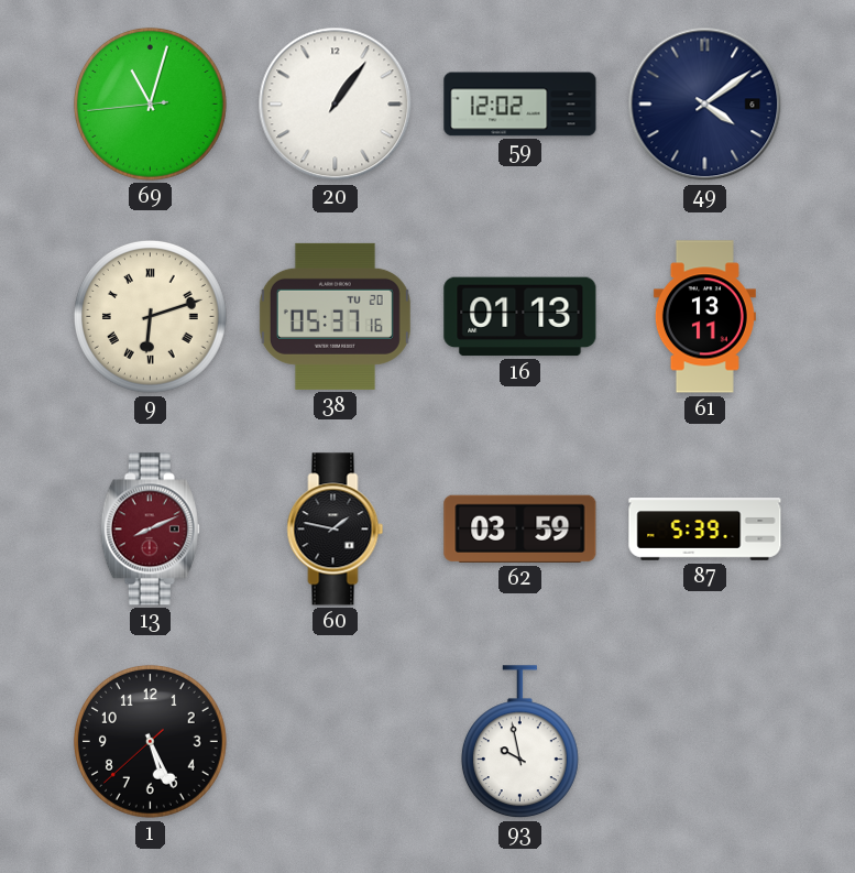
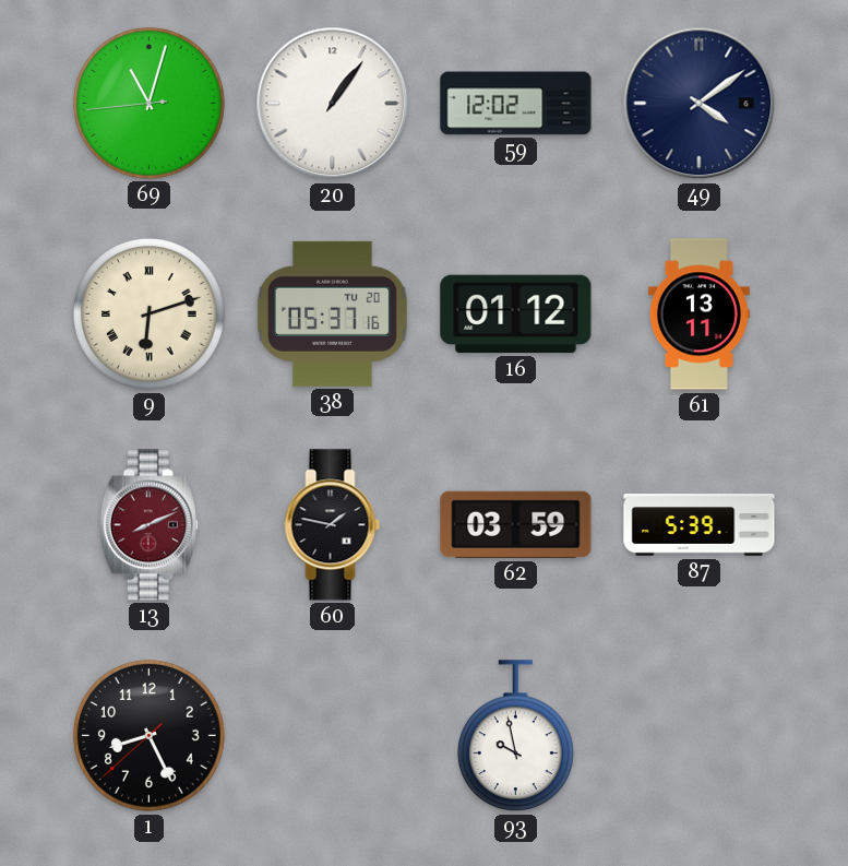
16: 01:13 -> 01:12 (516, 315)
1: 5:25 -> 8:25 (148, 735)
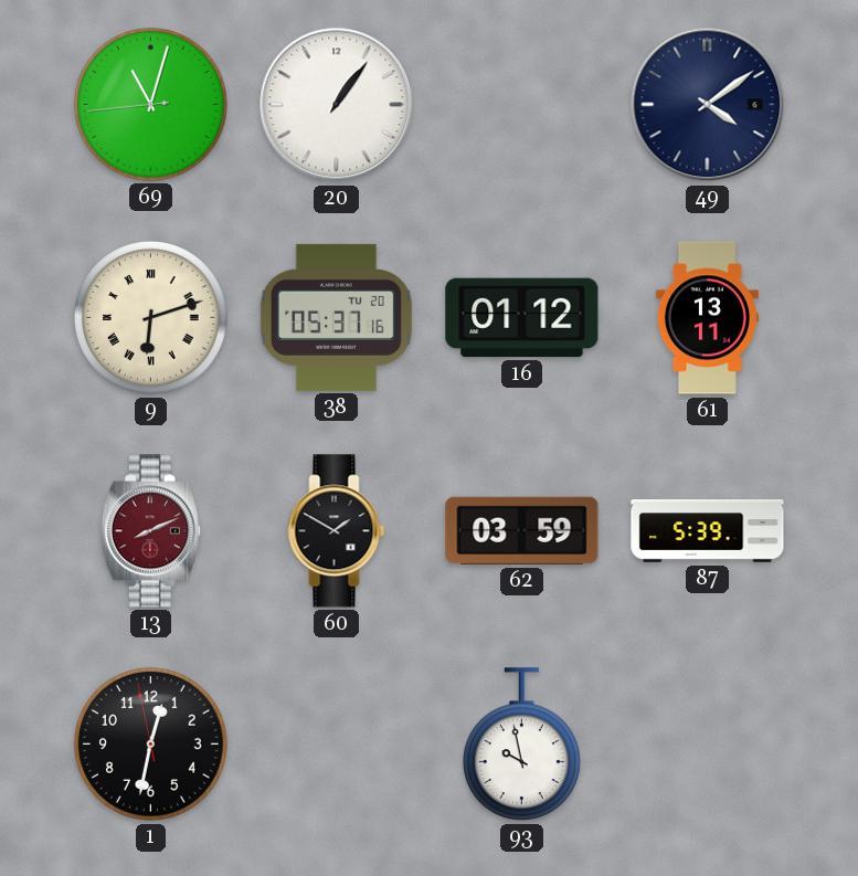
59: 12:02 -> none (516, 104)
60: 1:47 -> 1:50 (337, 531)
1: 8:25 -> 12:31 (150, 743)
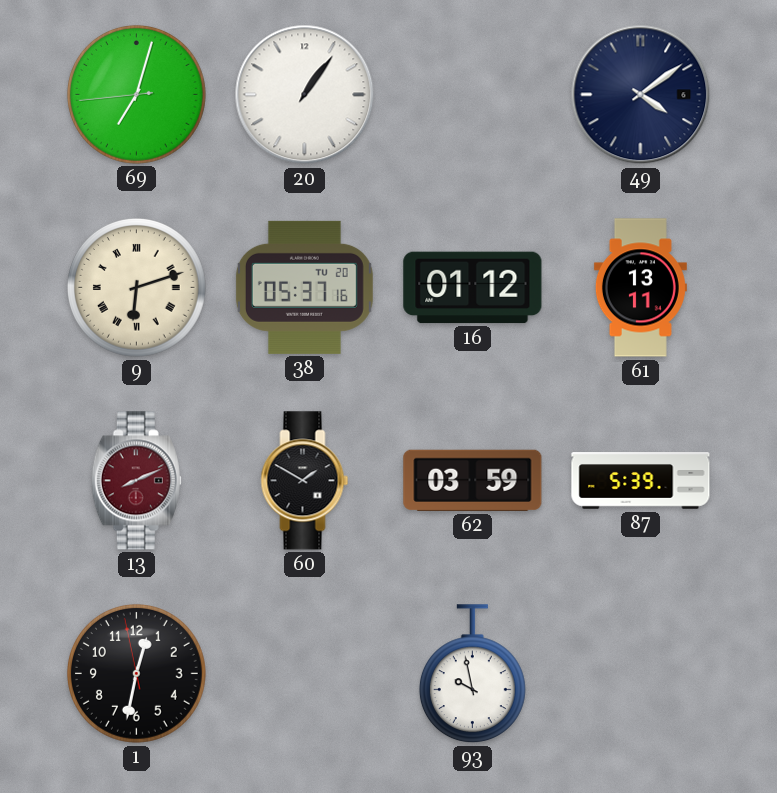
69: 11:02 -> 7:02 (136, 94)
